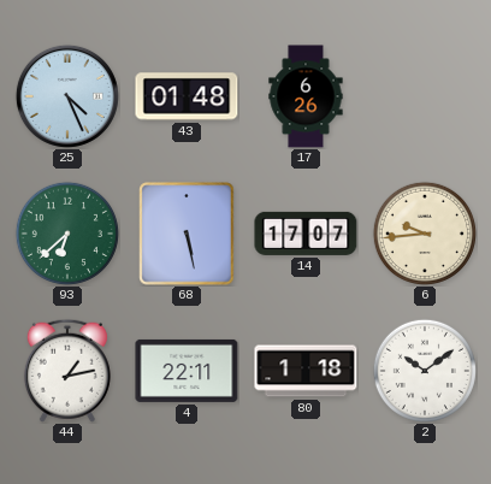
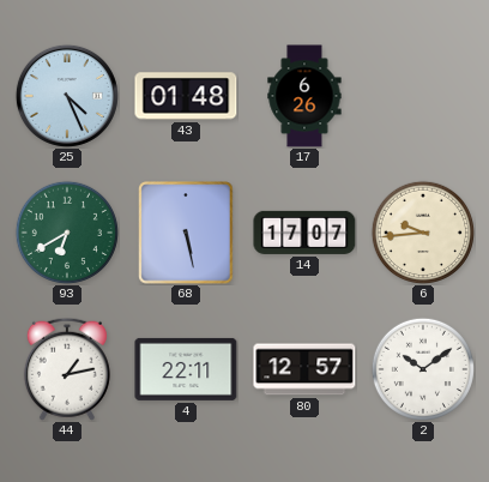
93: 6:38 -> 6:40 (67, 233)
80: 1:18 -> 12:57 (304, 369)
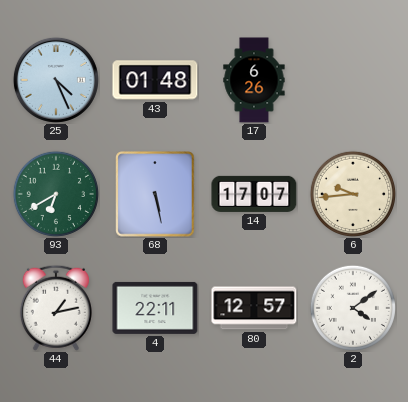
2: 10:09 -> 4:09 (353, 308)
